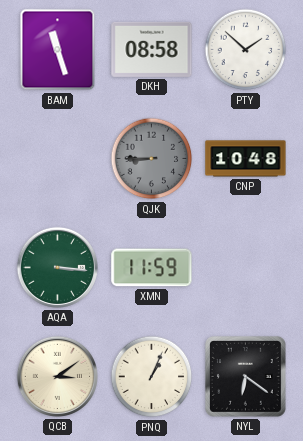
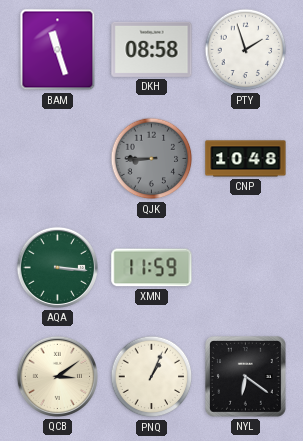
PTY: 1:52 -> 1:57 (246, 50)
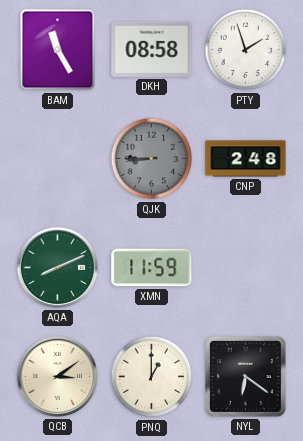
BAM: 11:27 -> 11:25 (58, 50)
CNP: 10:48 -> 2:48 (246, 159)
AQA: 3:16 -> 8:11 (57, 267)
PNQ: 1:04 -> 1:00 (152, 377)
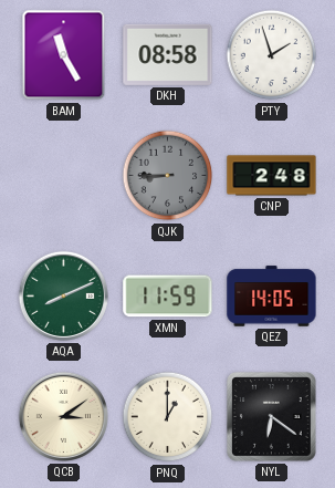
QEZ: none -> 14:05 (272, 297)
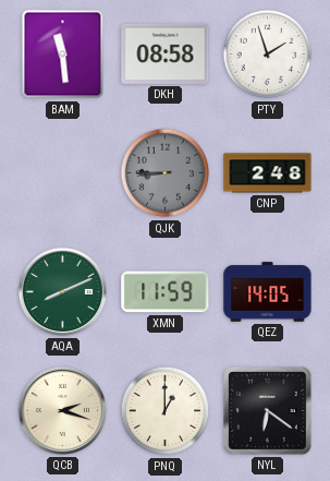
BAM: 11:25 -> 11:29 (63, 55)
QCB: 3:09 -> 2:18 (62, 410)
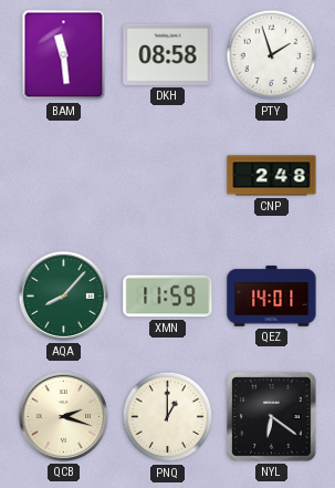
QJK: 8:45 -> none (166, 173)
AQA: 8:11 -> 8:07 (63, 295)
QEZ: 14:05 -> 14:01 (272, 297)
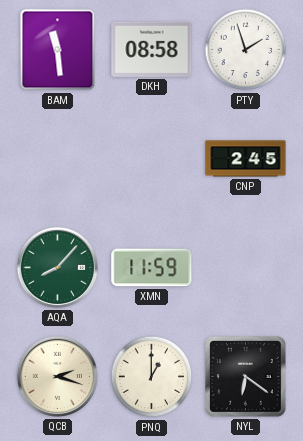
CNP: 2:48 -> 2:45 (246, 159)
QEZ: 14:01 -> none (272, 297)
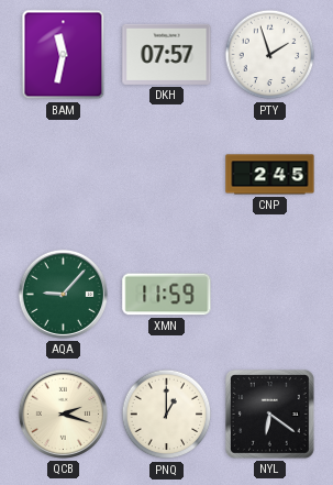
BAM: 11:29 -> 11:32 (64, 55)
DKH: 08:58 -> 07:57 (167, 54)
AQA: 8:07 -> 9:07 (63, 294)
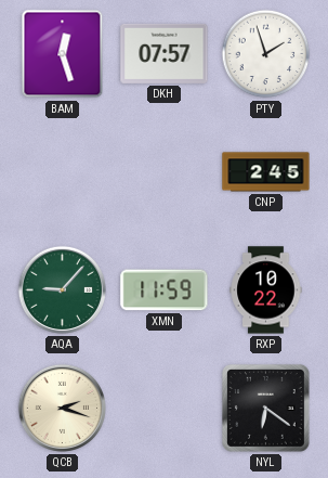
BAM: 11:32 -> 12:27 (63, 54)
RXP: none -> 10:22 (266, 290)
PNQ: 1:00 -> none (167, 415)
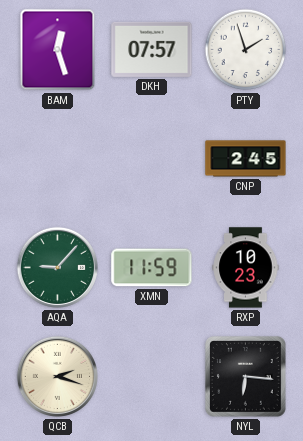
RXP: 10:22 -> 10:23 (246, 268)
NYL: 6:21 -> 6:16 (245, 376)
